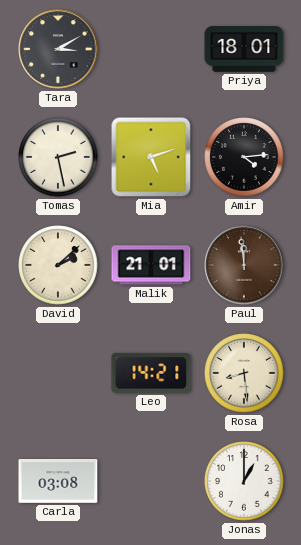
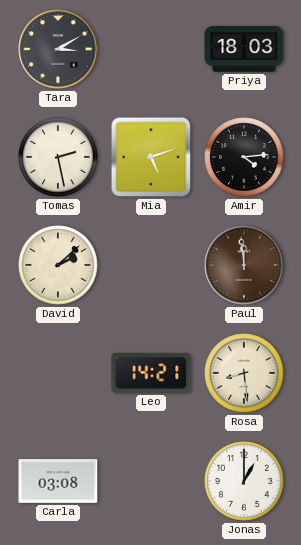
Priya: 18:01 -> 18:03 (244, 49)
Malik: 21:01 -> none (151, 265)
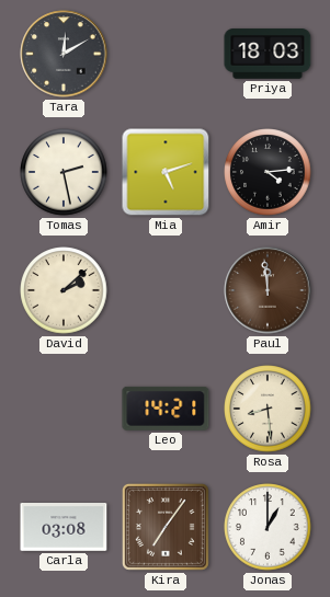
Tara: 3:10 -> 12:10 (64, 54)
Kira: none -> 7:06 (166, 527)
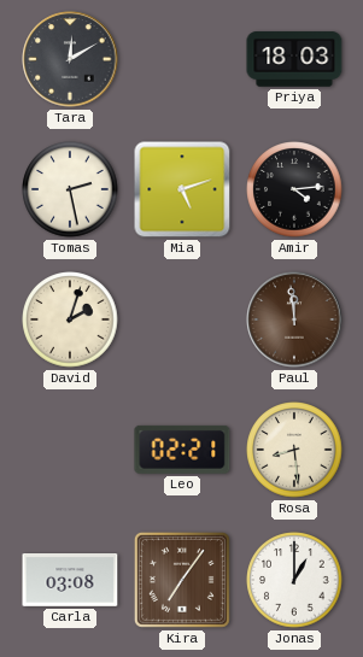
David: 2:08 -> 2:03 (70, 319)
Leo: 14:21 -> 02:21 (182, 450)
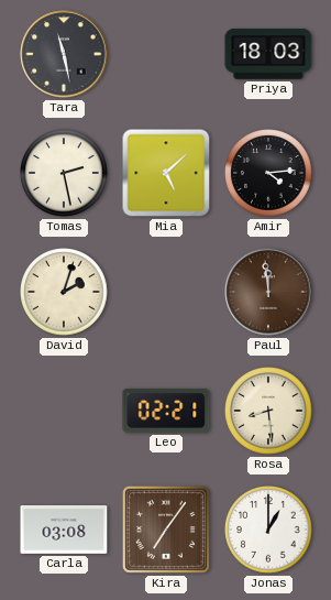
Tara: 12:10 -> 11:28 (64, 54)
Mia: 5:12 -> 5:08 (166, 173)
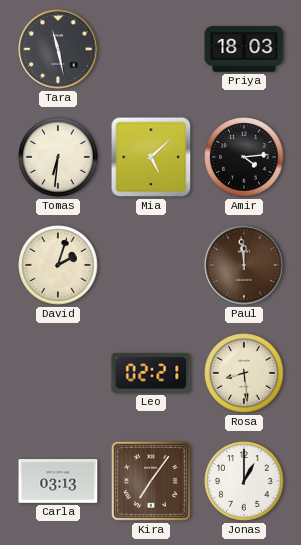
Tomas: 2:28 -> 6:31 (58, 157)
Carla: 03:08 -> 03:13 (58, 481)
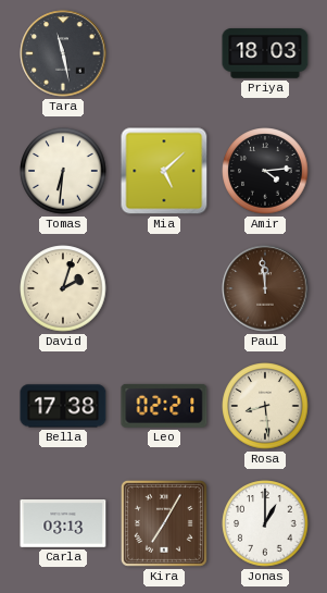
Bella: none -> 17:38 (63, 406)
Kira: 7:06 -> 7:05 (164, 523)
